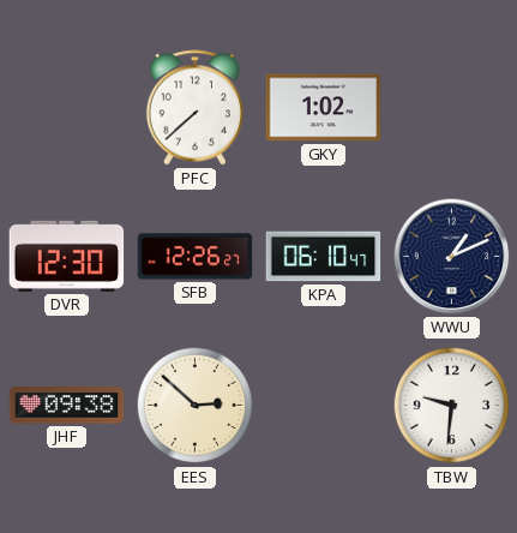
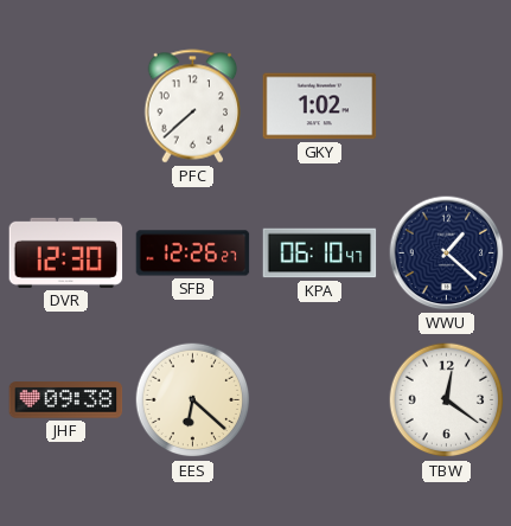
WWU: 1:11 -> 1:22 (447, 254)
EES: 2:52 -> 6:22 (193, 400)
TBW: 9:31 -> 12:21 (447, 400)
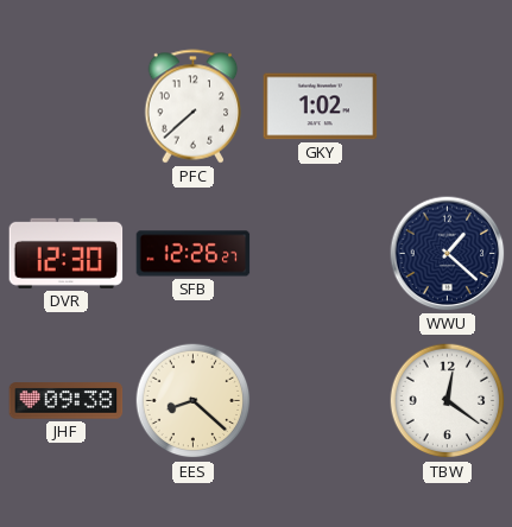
KPA: 06:10 -> none (320, 254)
EES: 6:22 -> 8:22 (194, 401)
